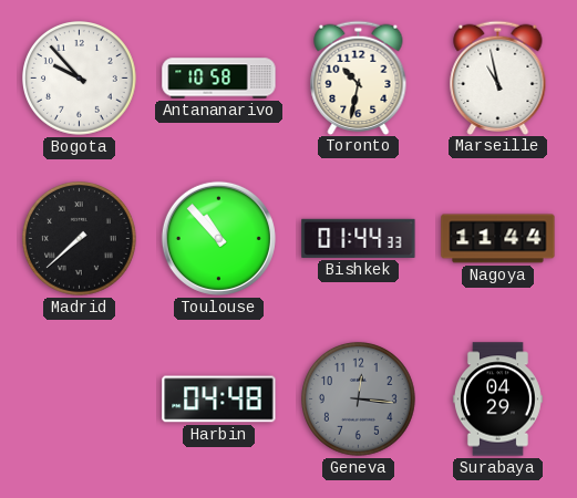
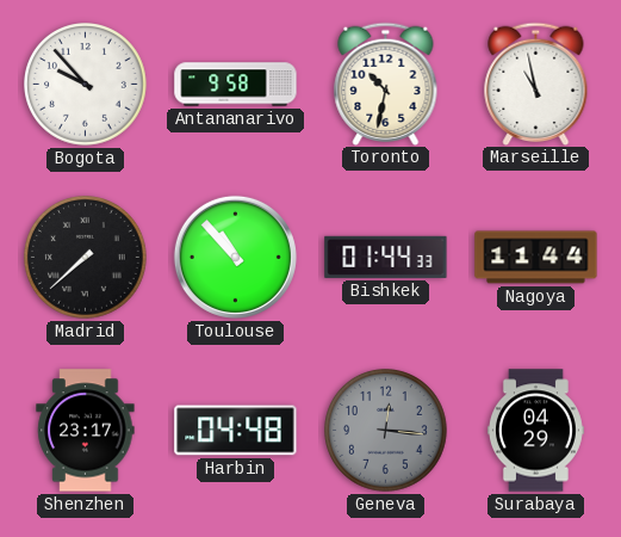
Antananarivo: 10:58 -> 9:58 (236, 85)
Shenzhen: none -> 23:17 (86, 431)
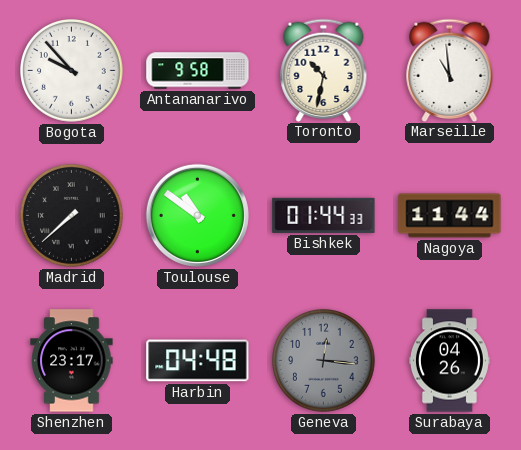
Marseille: 10:58 -> 10:59 (450, 70)
Toulouse: 10:53 -> 10:51 (197, 215)
Surabaya: 04:29 -> 04:26 (449, 361)
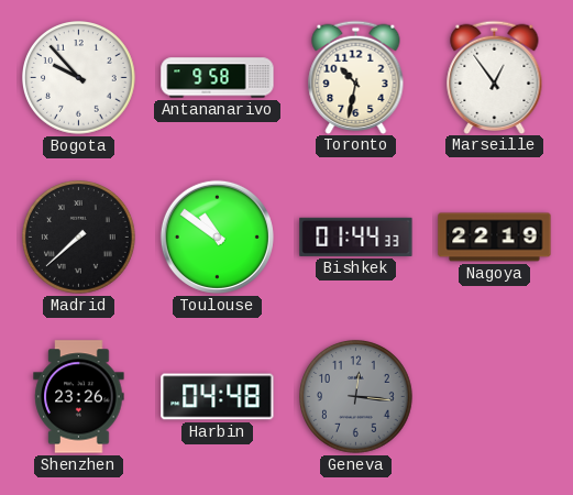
Marseille: 10:59 -> 12:54 (495, 77)
Nagoya: 11:44 -> 22:19 (495, 238)
Shenzhen: 23:17 -> 23:26 (79, 397)
Surabaya: 04:26 -> none (449, 361)
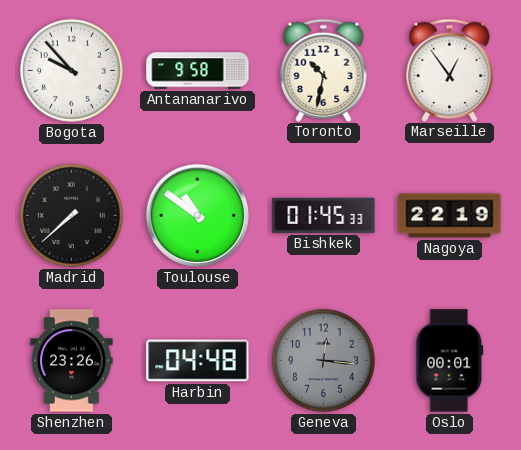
Bishkek: 01:44 -> 01:45 (324, 215)
Oslo: none -> 00:01 (450, 361)
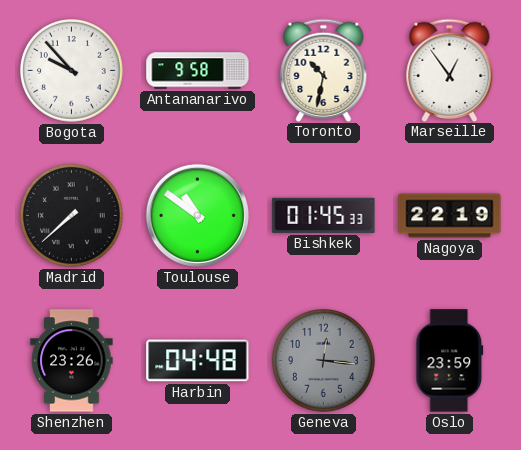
Oslo: 00:01 -> 23:59 (450, 361)
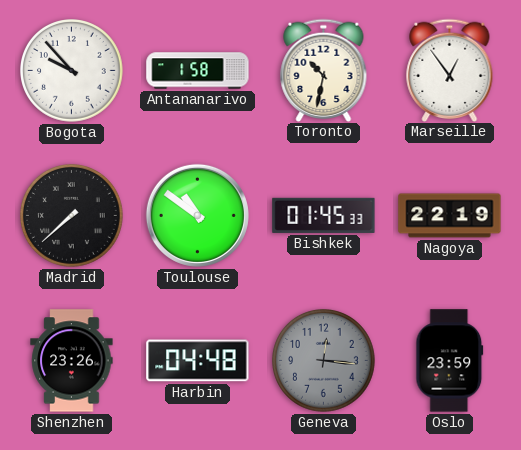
Antananarivo: 9:58 -> 1:58 (198, 71)
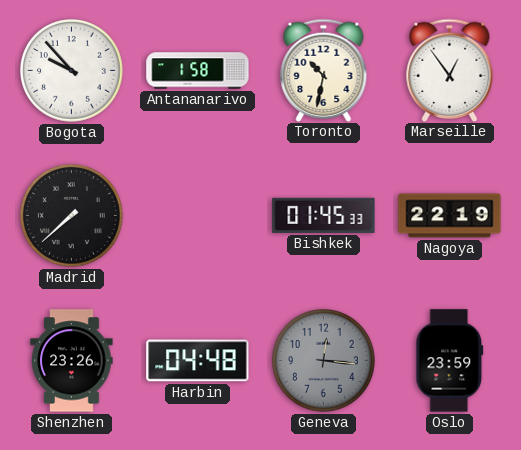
Toulouse: 10:51 -> none (197, 215)
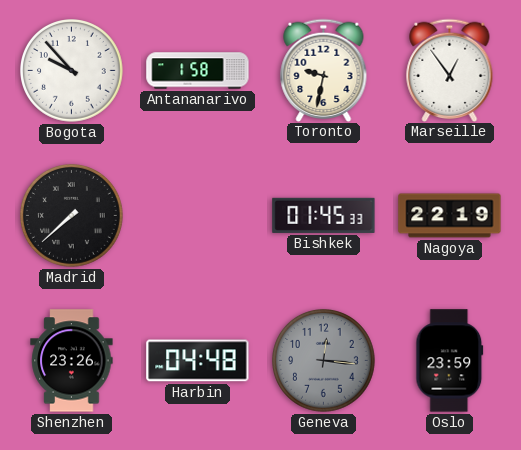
Toronto: 10:32 -> 9:32 (324, 70)
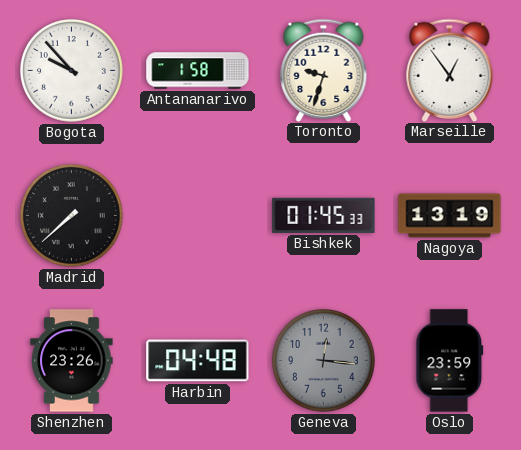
Toronto: 9:32 -> 9:33 (324, 70)
Nagoya: 22:19 -> 13:19 (450, 216)
